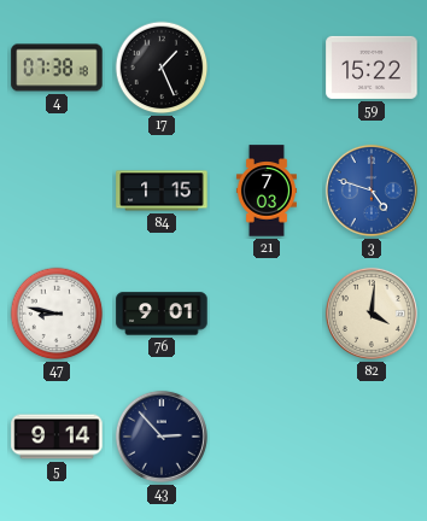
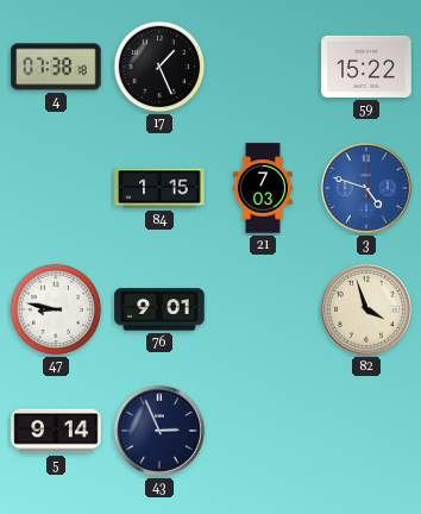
82: 4:01 -> 3:57 (366, 309)
43: 2:53 -> 2:56 (159, 431)
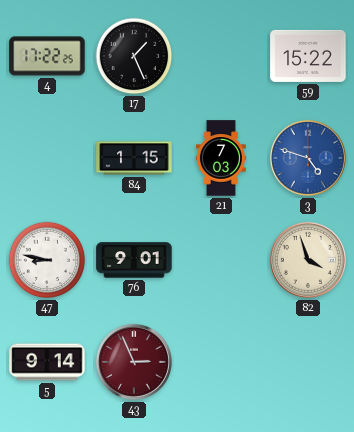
4: 07:38 -> 17:22 (47, 56)
43 dial: navy -> burgundy (134, 362)
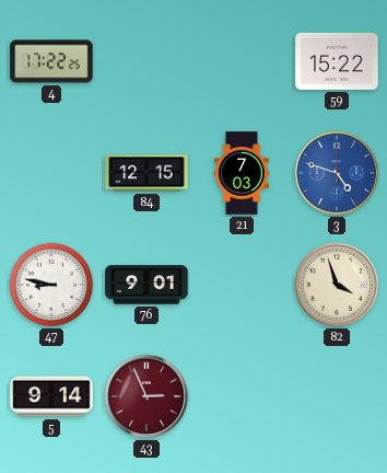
17: 1:26 -> none (134, 56)
84: 1:15 -> 12:15 (146, 173)
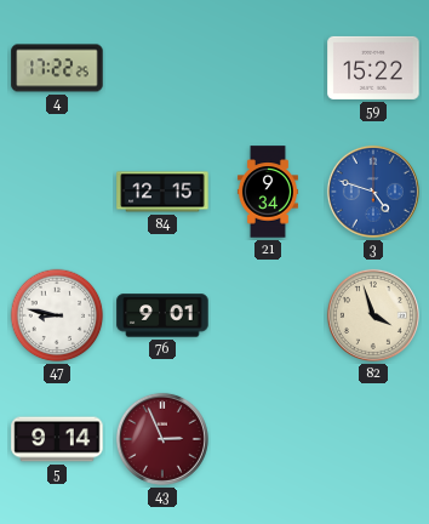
21: 7:03 -> 9:34 (268, 192)
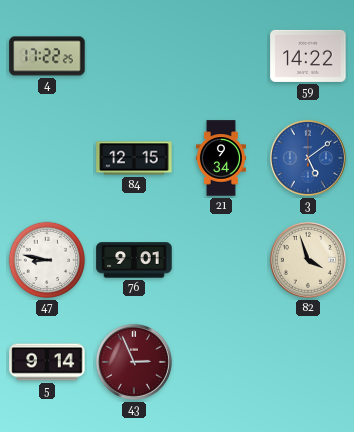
59: 15:22 -> 14:22 (308, 56)
3: 4:48 -> 5:09 (308, 158)
